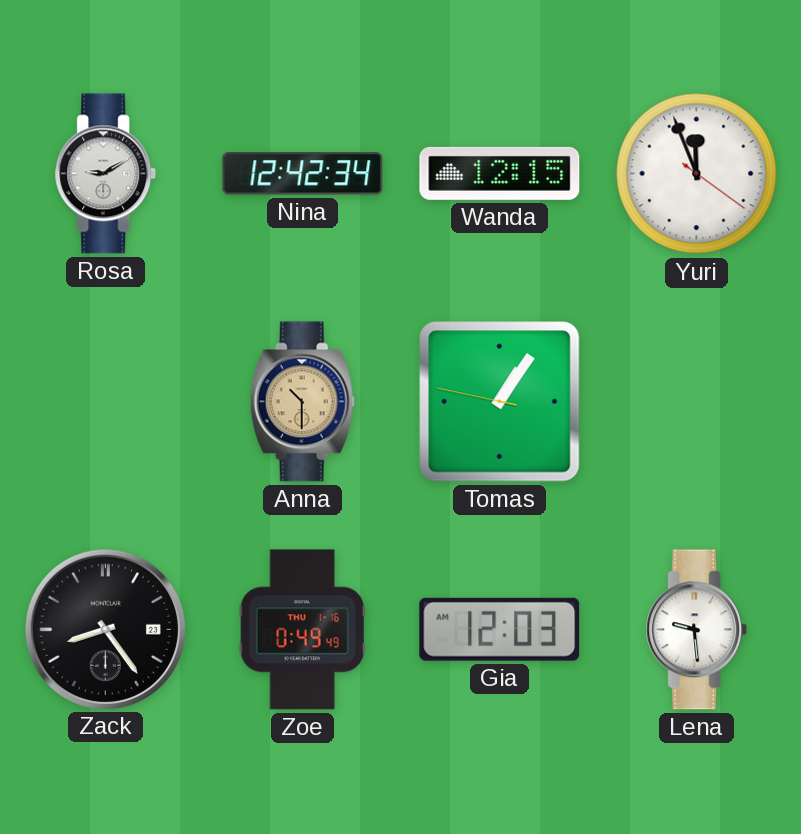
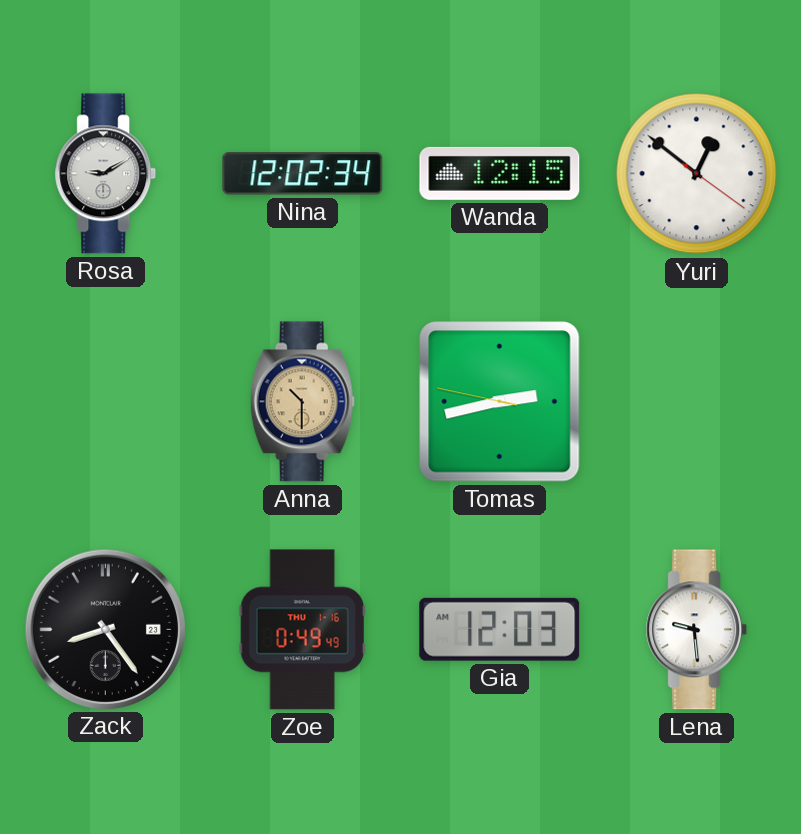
Nina: 12:42 -> 12:02 (303, 174)
Yuri: 11:56 -> 12:51 (697, 174)
Tomas: 1:05 -> 2:42 (500, 402)
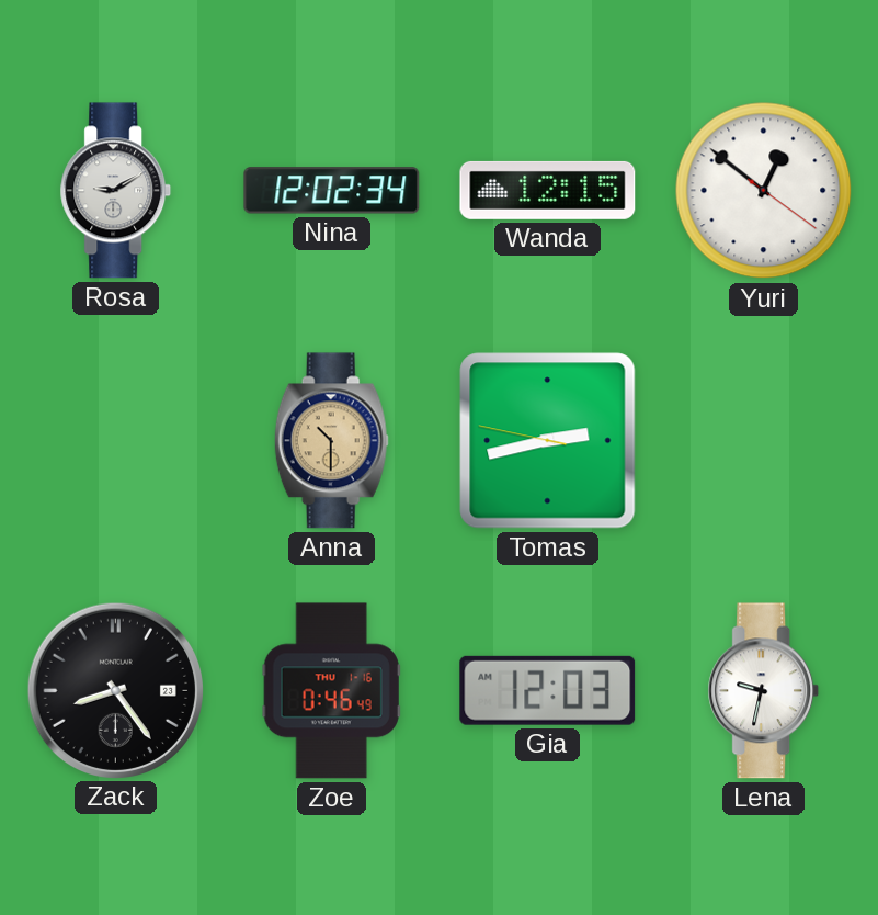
Zoe: 0:49 -> 0:46 (331, 691)
Lena: 9:29 -> 9:32 (764, 691)
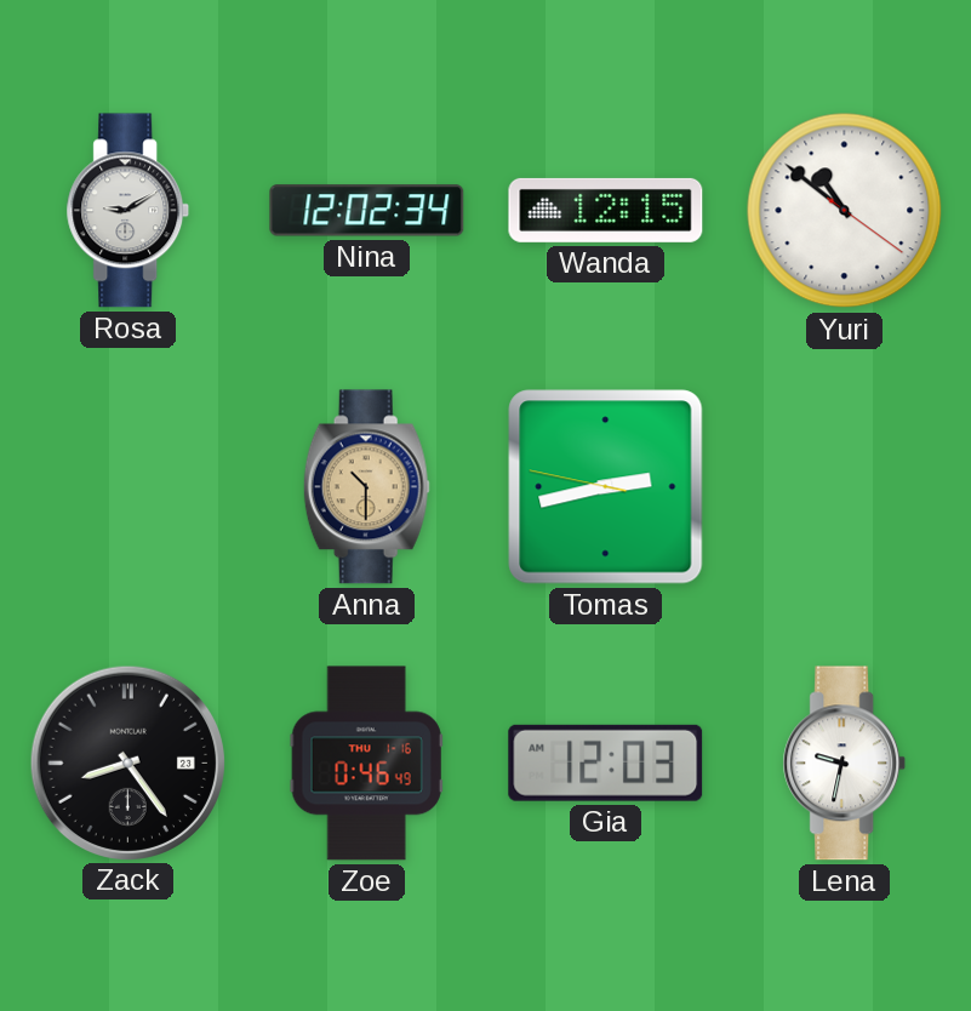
Yuri: 12:51 -> 10:51 (845, 211)
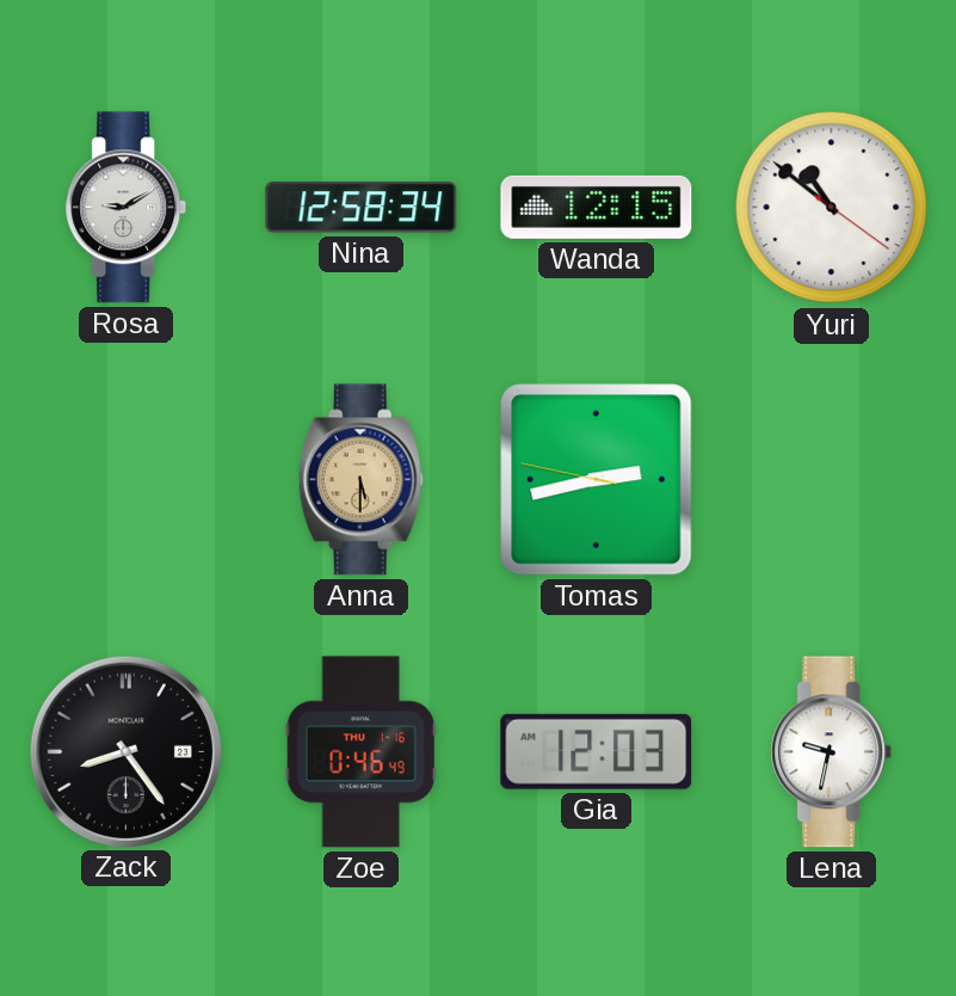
Nina: 12:02 -> 12:58 (362, 208)
Anna: 10:30 -> 5:30 (360, 480)
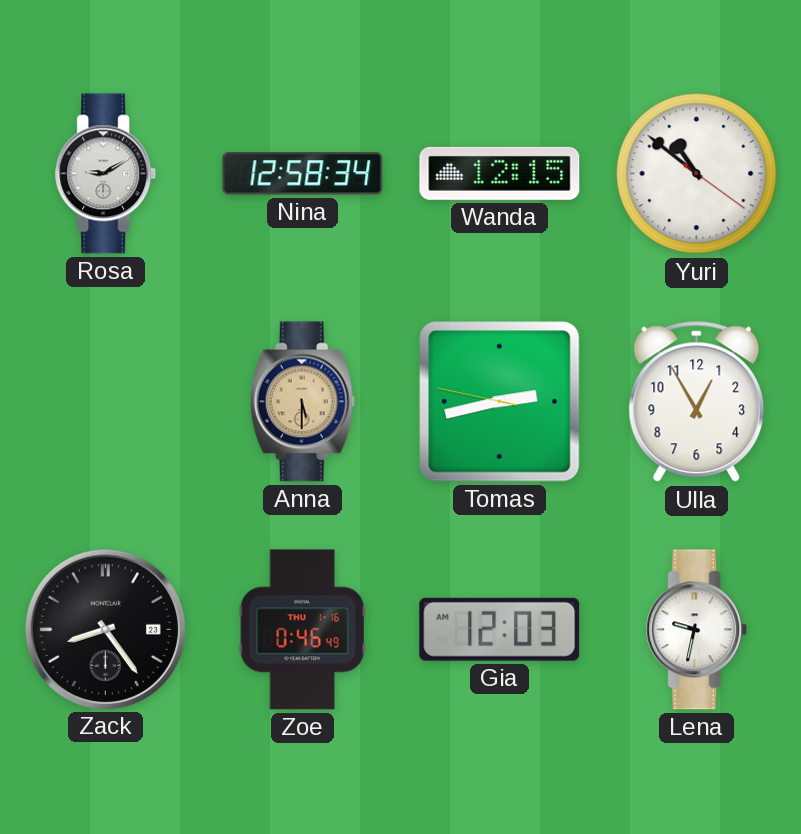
Ulla: none -> 12:55 (697, 402)
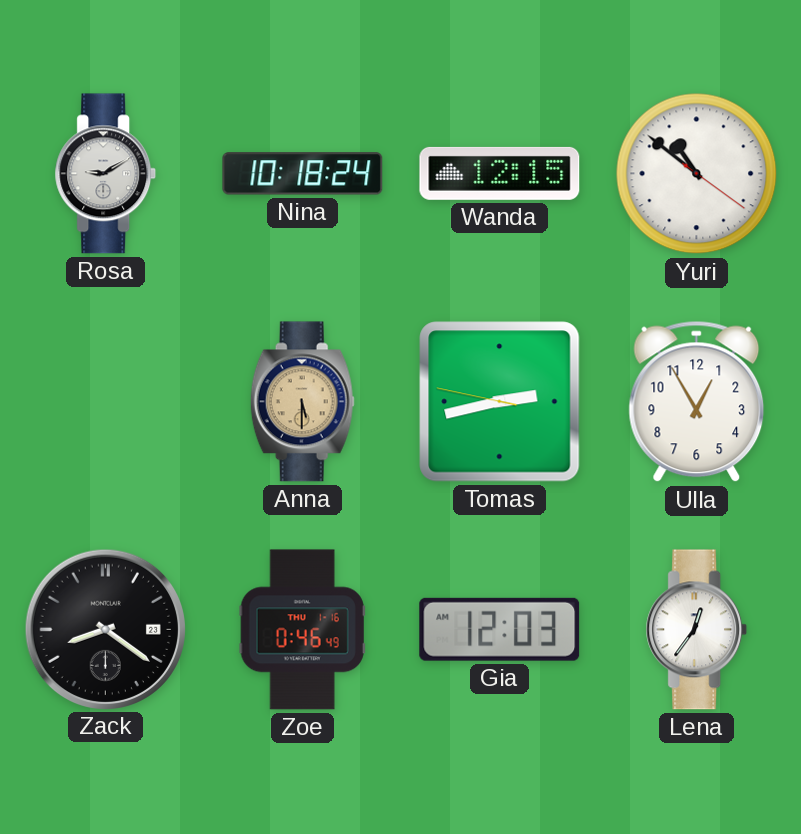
Nina: 12:58 -> 10:18 (303, 174)
Zack: 8:24 -> 8:21 (105, 629)
Lena: 9:32 -> 12:36 (697, 630)
